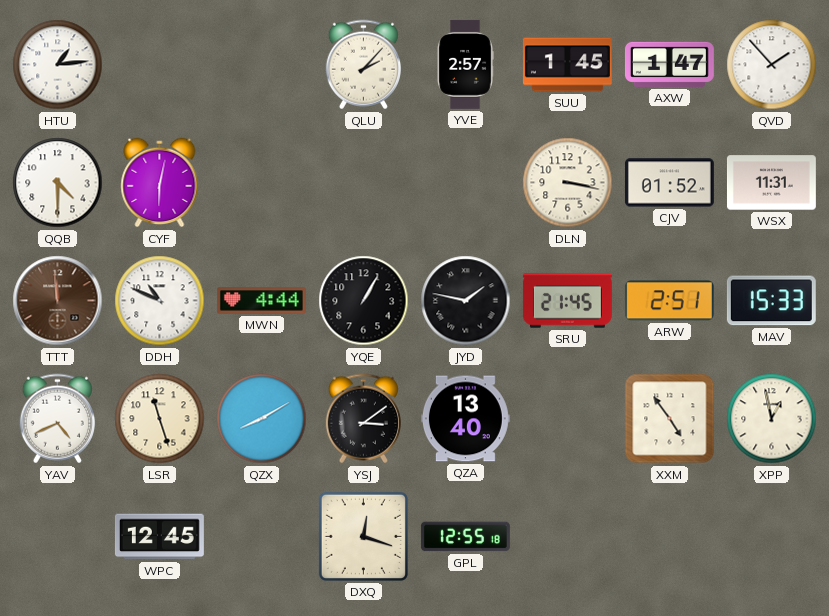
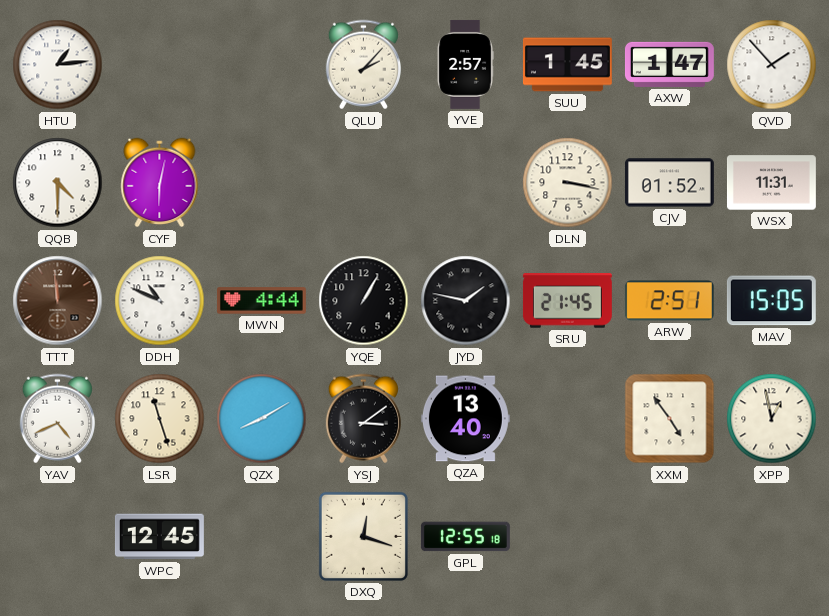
MAV: 15:33 -> 15:05 (771, 301)
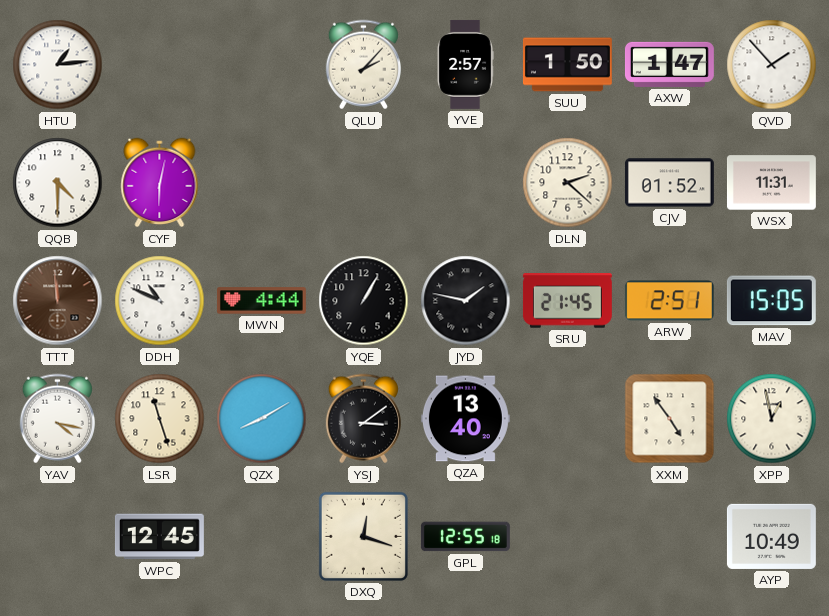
SUU: 1:45 -> 1:50 (567, 65)
DLN: 3:17 -> 2:22 (568, 183)
YAV: 4:41 -> 4:17 (57, 419)
AYP: none -> 10:49 (771, 536)
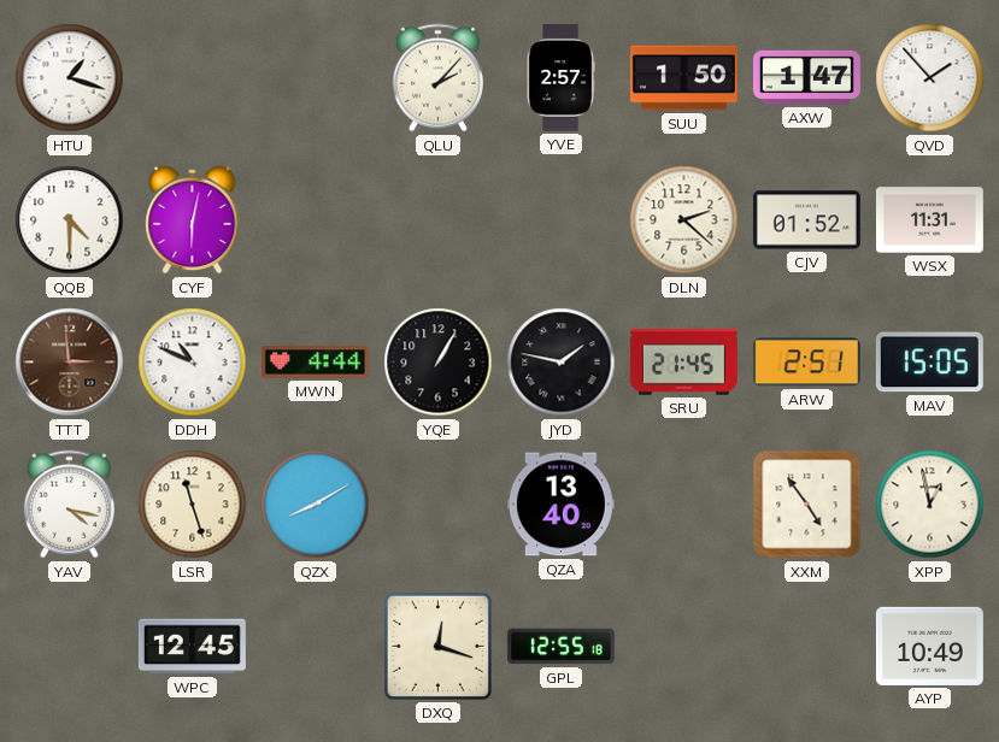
HTU: 1:14 -> 1:18 (70, 78)
TTT: 11:59 -> 2:59 (70, 363)
YSJ: 3:09 -> none (363, 419)
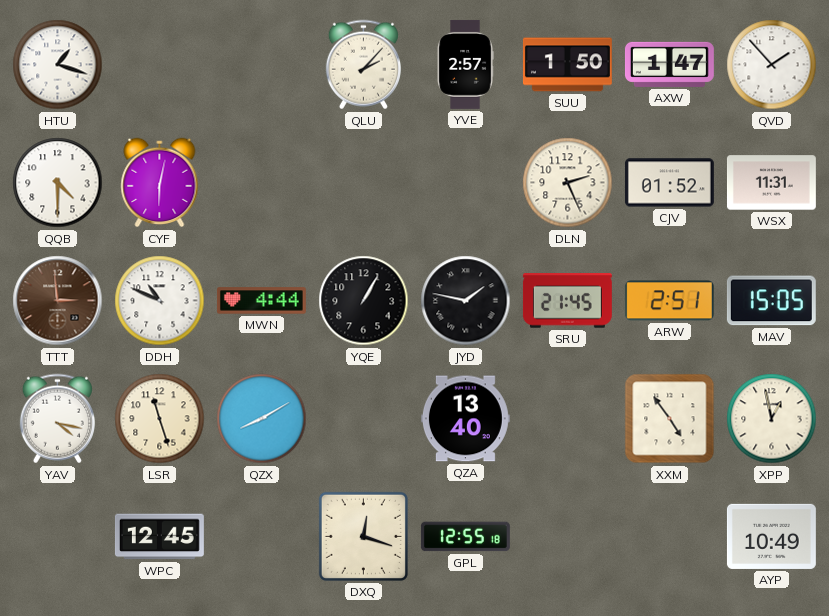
DLN: 2:22 -> 2:26 (568, 183)
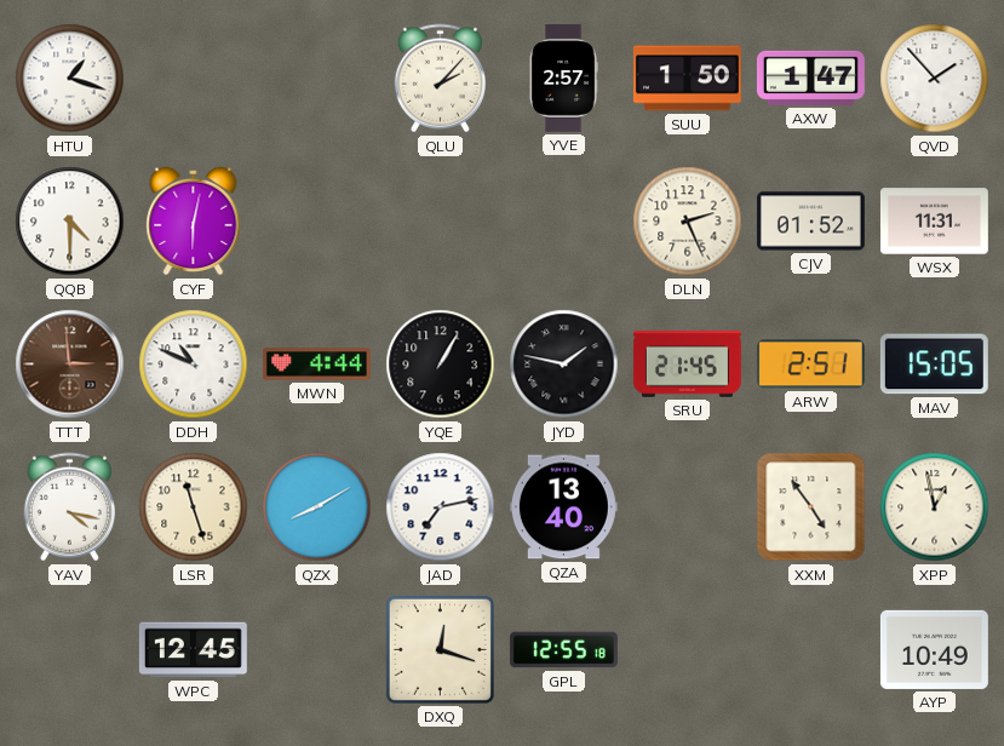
JAD: none -> 7:13 (441, 507)
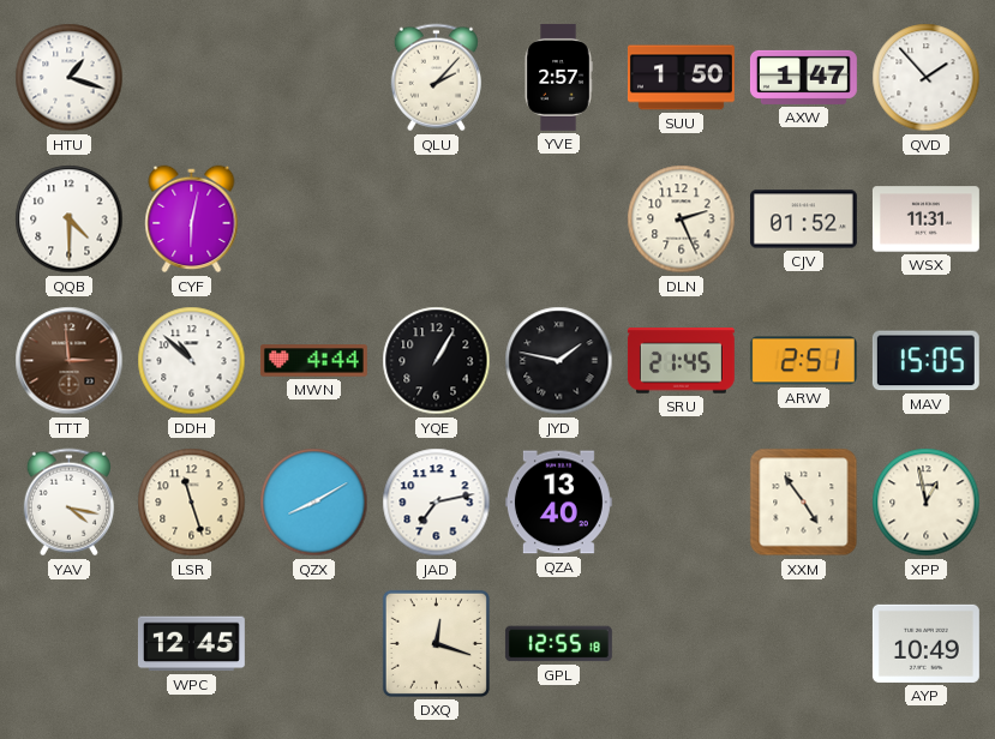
DDH: 10:49 -> 10:52 (192, 361)
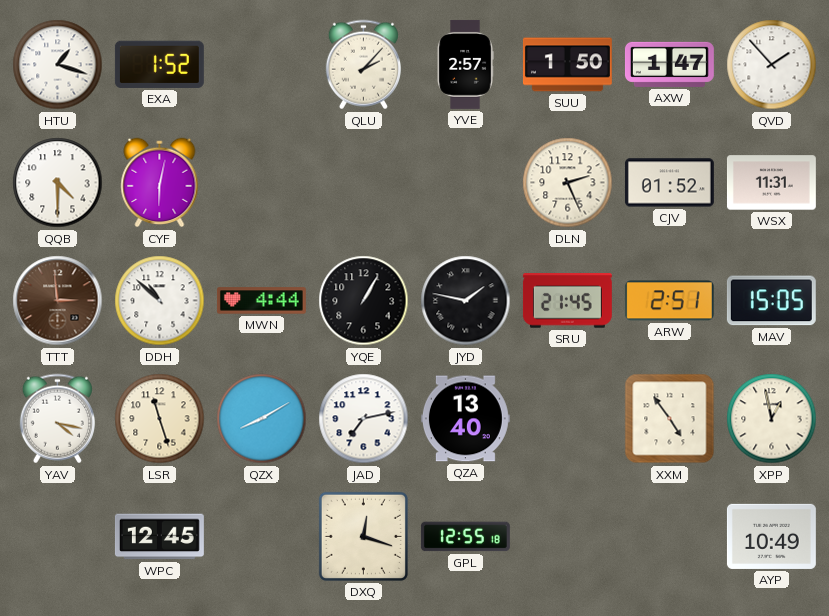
EXA: none -> 1:52 (159, 64)
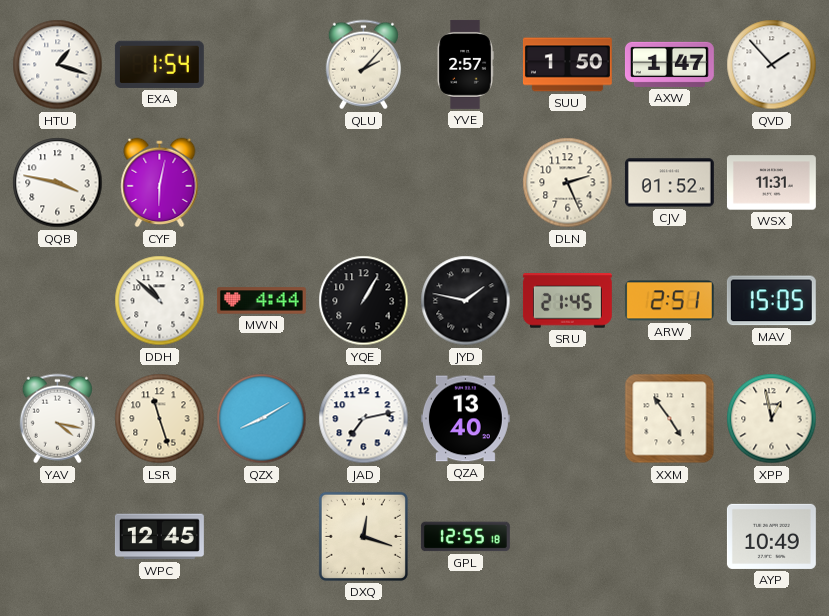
EXA: 1:52 -> 1:54 (159, 64)
QQB: 4:30 -> 3:47 (58, 183)
TTT: 2:59 -> none (58, 301)
